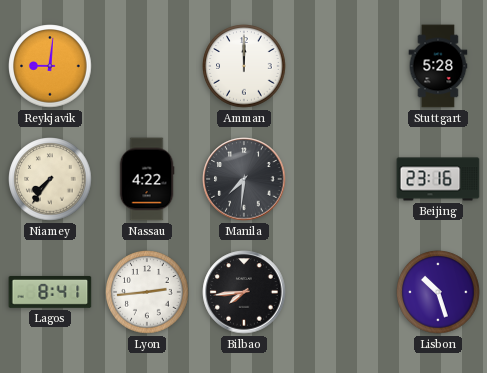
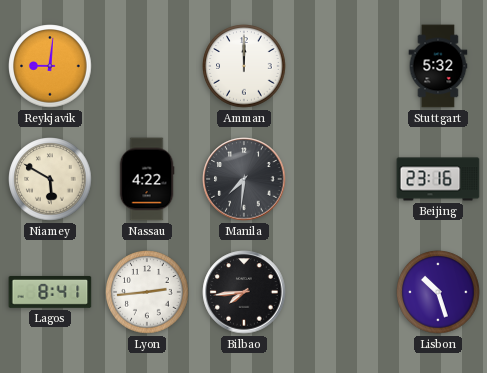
Stuttgart: 5:28 -> 5:32 (438, 66)
Niamey: 7:36 -> 5:50 (50, 179)
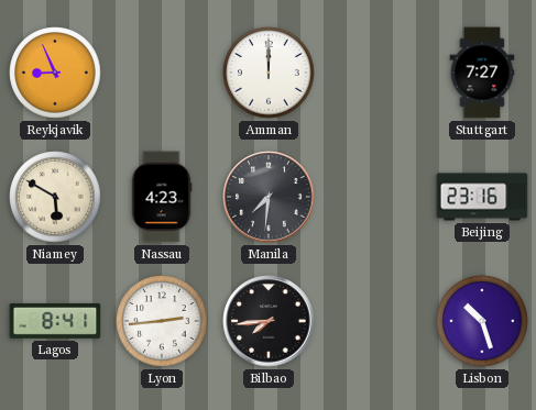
Reykjavik: 9:01 -> 8:56 (55, 73)
Stuttgart: 5:32 -> 7:27 (482, 73)
Nassau: 4:22 -> 4:23 (162, 197)
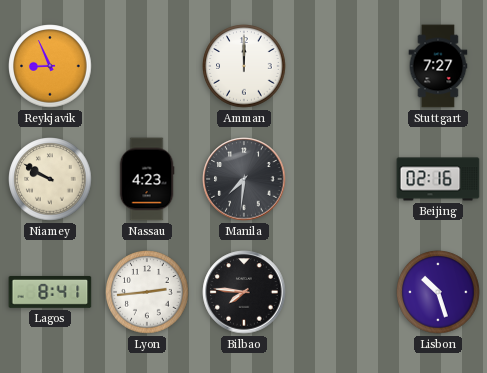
Niamey: 5:50 -> 9:50 (50, 179)
Beijing: 23:16 -> 02:16 (438, 179)
Bilbao: 7:44 -> 7:46 (244, 292)
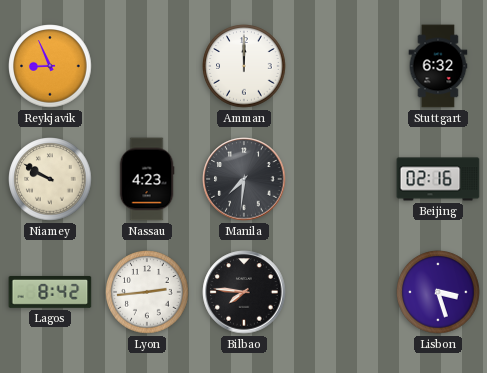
Stuttgart: 7:27 -> 6:32 (438, 66)
Lagos: 8:41 -> 8:42 (50, 292)
Lisbon: 10:27 -> 3:27 (438, 292)
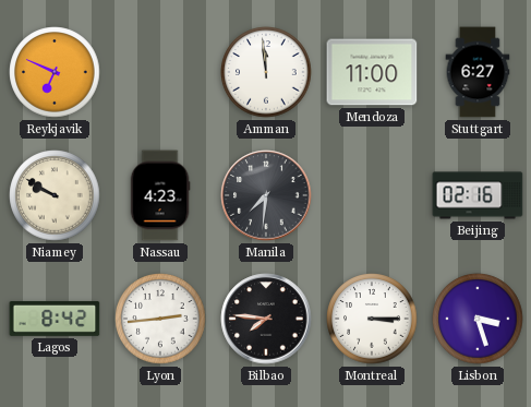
Reykjavik: 8:56 -> 6:49 (55, 72)
Amman: 12:00 -> 11:59 (266, 72)
Mendoza: none -> 11:00 (372, 72)
Stuttgart: 6:32 -> 6:27 (478, 72)
Montreal: none -> 3:15 (372, 319)
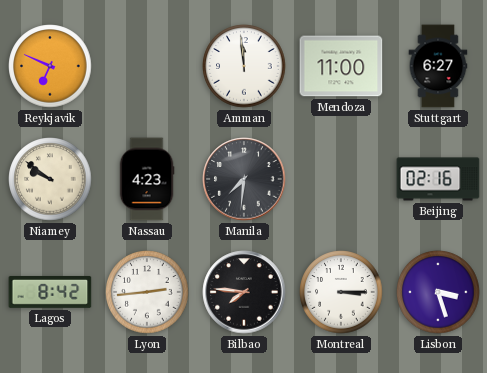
Niamey: 9:50 -> 9:51 (50, 179)
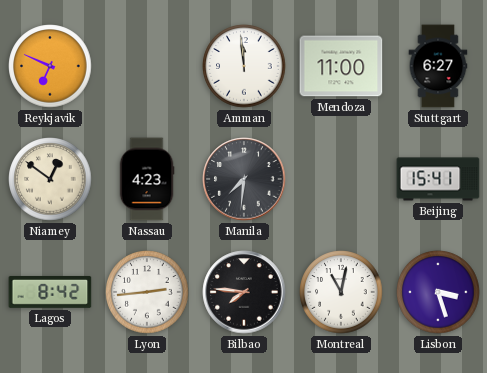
Niamey: 9:51 -> 12:51 (50, 179)
Beijing: 02:16 -> 15:41 (438, 179)
Montreal: 3:15 -> 11:02 (341, 292)
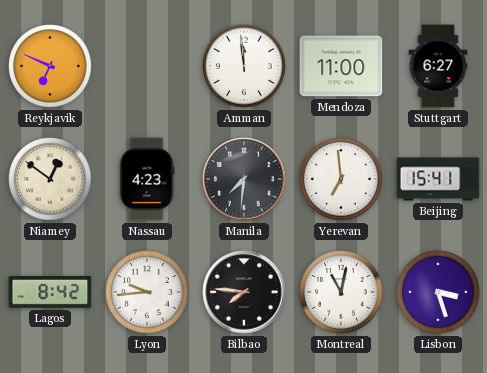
Yerevan: none -> 6:59 (341, 179)
Lyon: 2:44 -> 9:44 (147, 292)
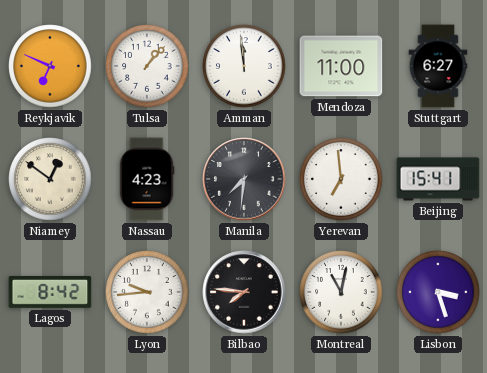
Tulsa: none -> 1:07 (147, 66)
